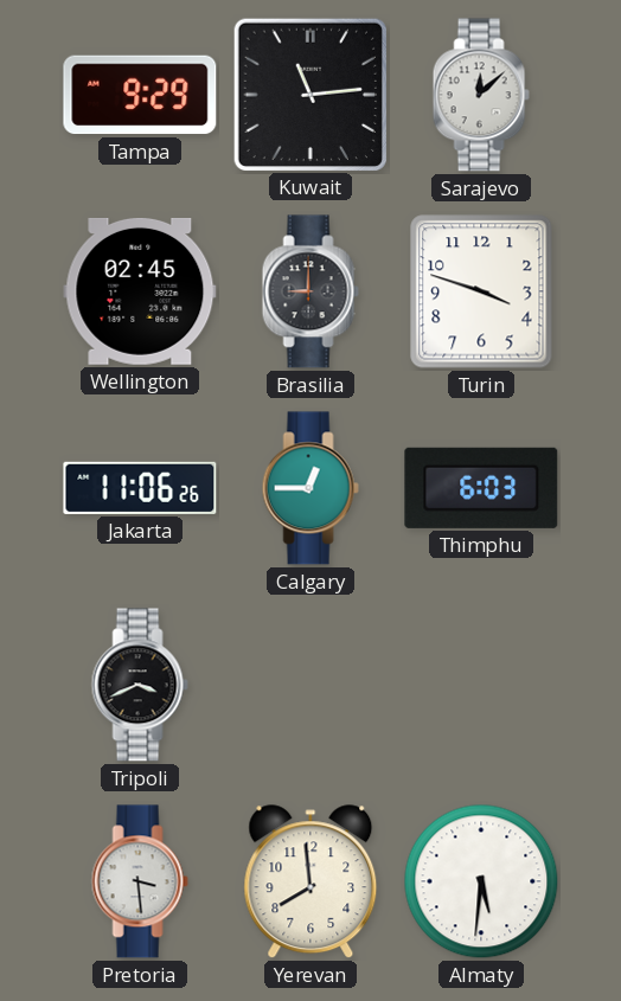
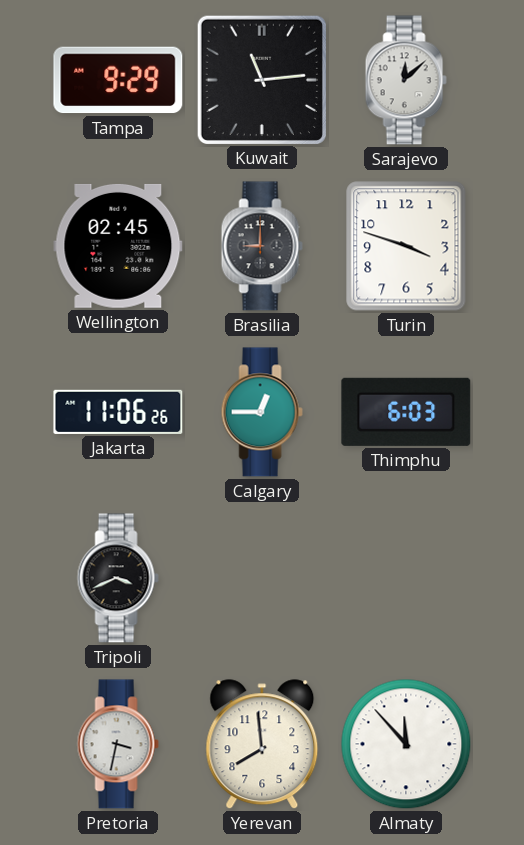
Pretoria: 3:29 -> 3:32 (118, 744)
Almaty: 5:31 -> 11:53 (406, 744)
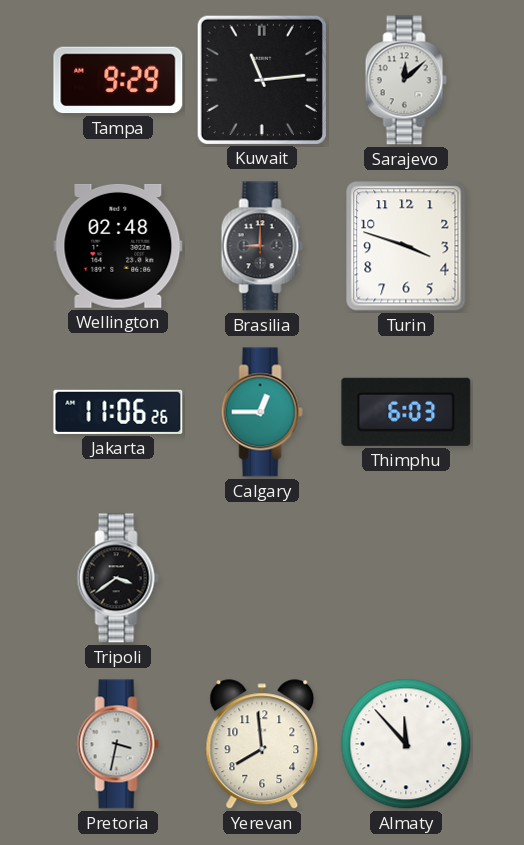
Wellington: 02:45 -> 02:48 (118, 246)
Tripoli: 3:41 -> 3:39 (118, 578)
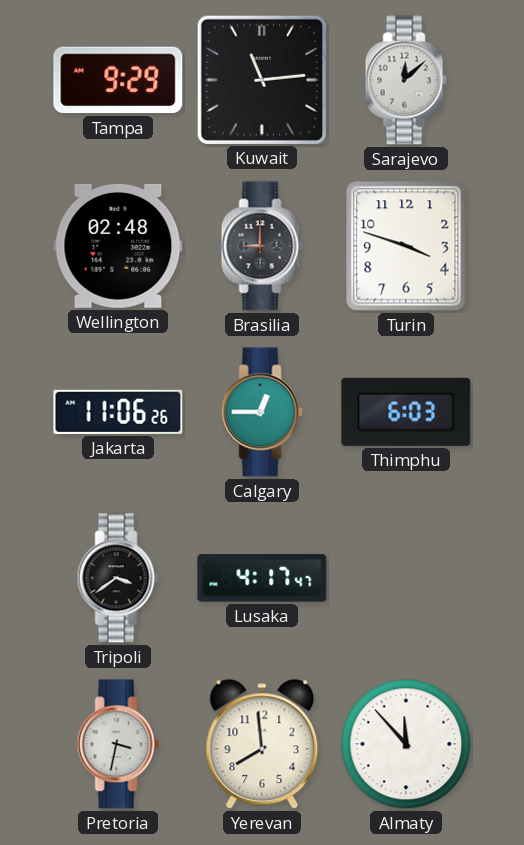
Lusaka: none -> 4:17 (262, 578)
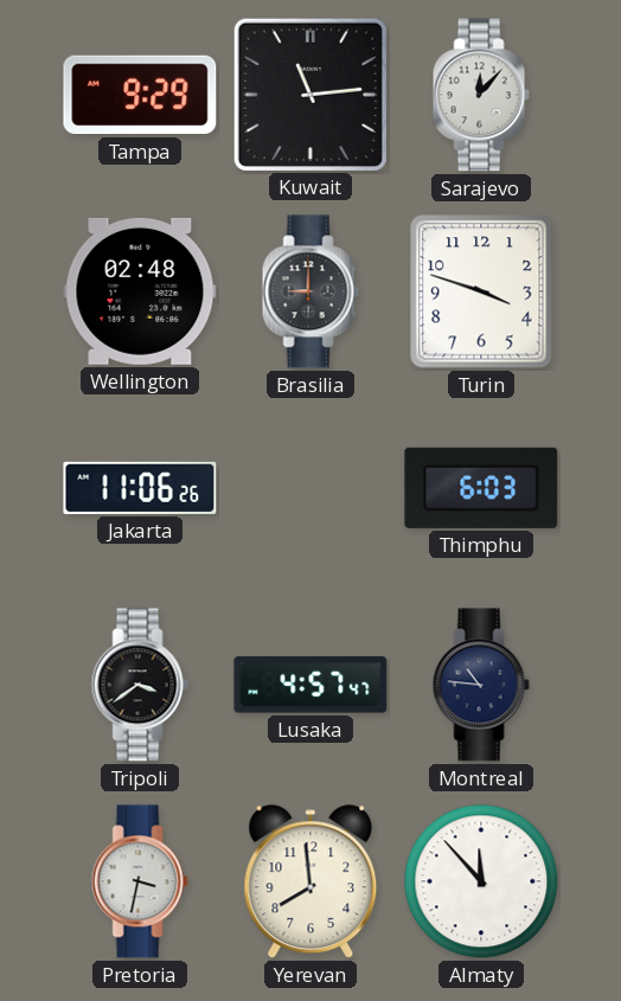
Sarajevo: 12:08 -> 12:07 (481, 95)
Calgary: 12:45 -> none (262, 412)
Lusaka: 4:17 -> 4:57 (310, 685)
Montreal: none -> 10:46 (481, 685)
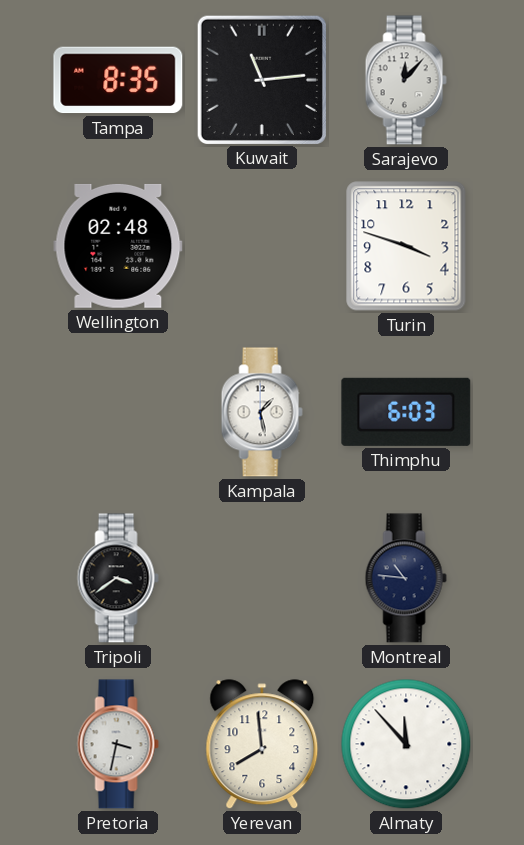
Tampa: 9:29 -> 8:35 (118, 80)
Brasilia: 9:00 -> none (310, 291)
Jakarta: 11:06 -> none (140, 488)
Kampala: none -> 1:28 (262, 412)
Lusaka: 4:57 -> none (310, 685)
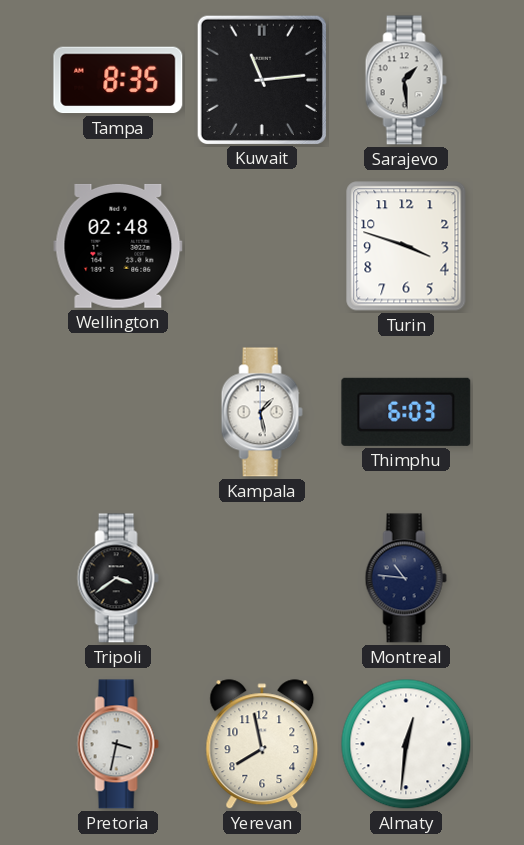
Sarajevo: 12:07 -> 1:29 (406, 80)
Yerevan: 7:59 -> 7:58 (262, 745)
Almaty: 11:53 -> 12:31 (406, 744)
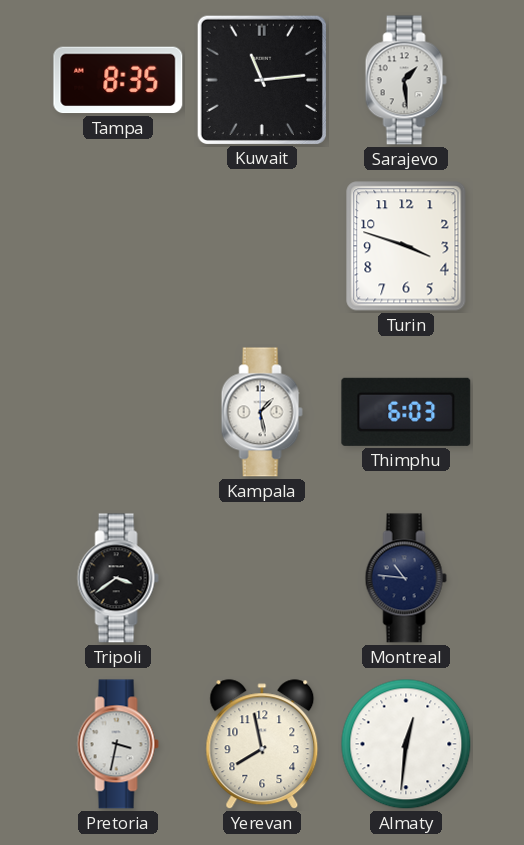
Wellington: 02:48 -> none (118, 246)
